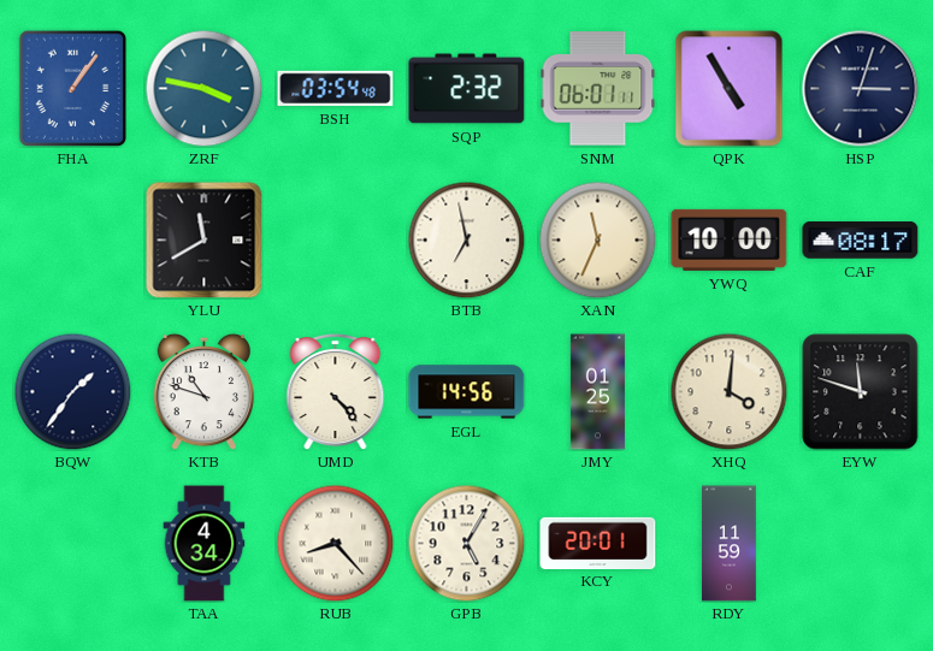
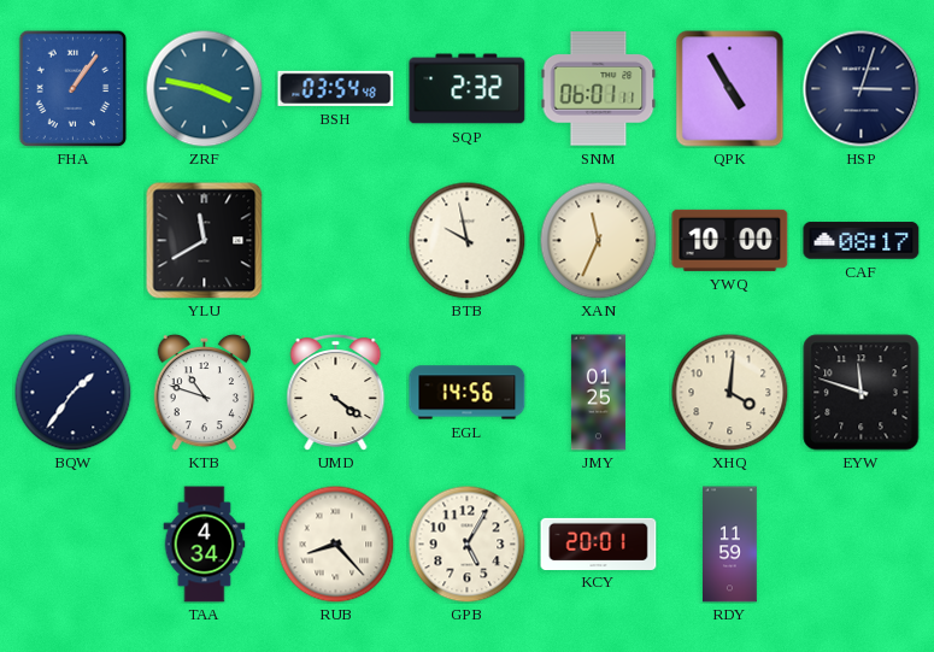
BTB: 6:58 -> 9:58 (466, 240)
UMD: 4:23 -> 4:21 (336, 393)
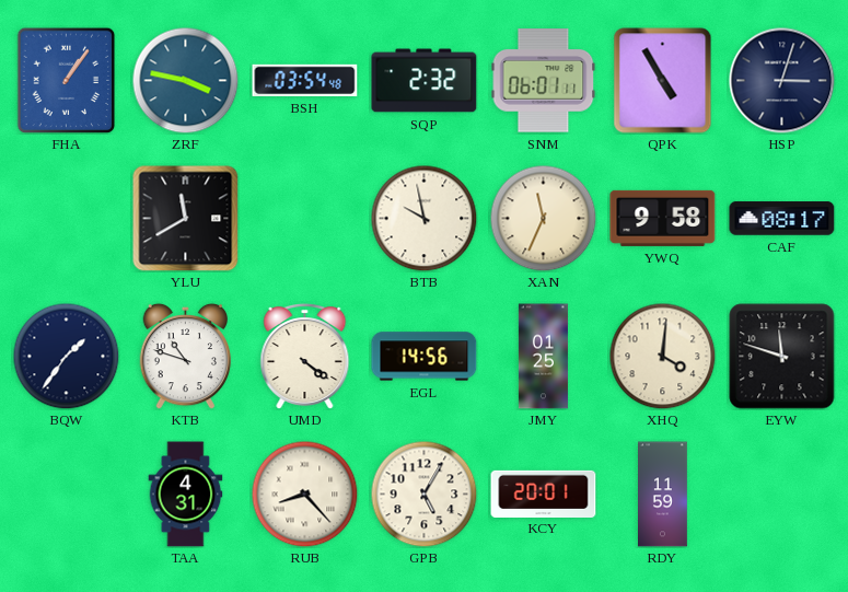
YWQ: 10:00 -> 9:58 (663, 218)
TAA: 4:34 -> 4:31 (186, 495)
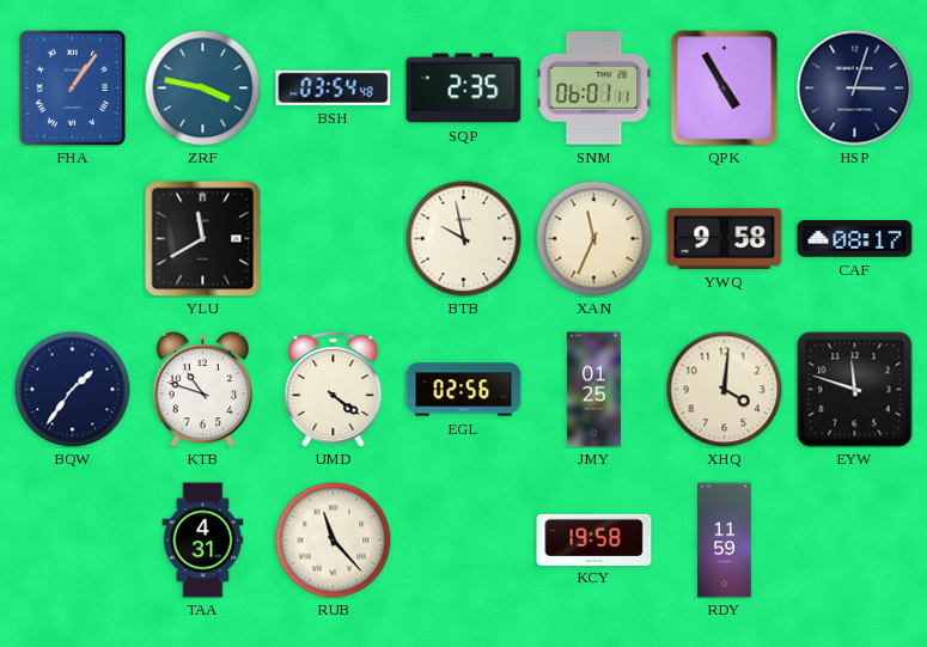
SQP: 2:32 -> 2:35 (464, 88)
EGL: 14:56 -> 02:56 (464, 390)
RUB: 8:23 -> 11:23 (333, 539)
GPB: 5:05 -> none (423, 494)
KCY: 20:01 -> 19:58 (594, 539)
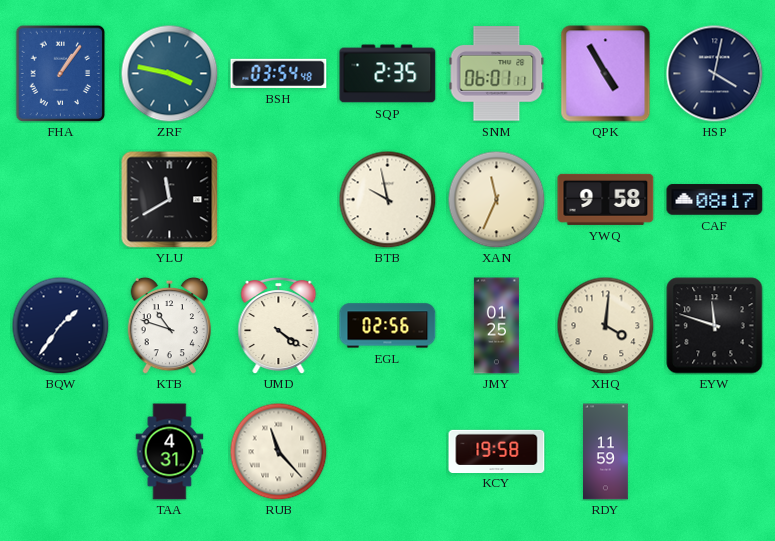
HSP: 3:03 -> 4:02 (715, 74)
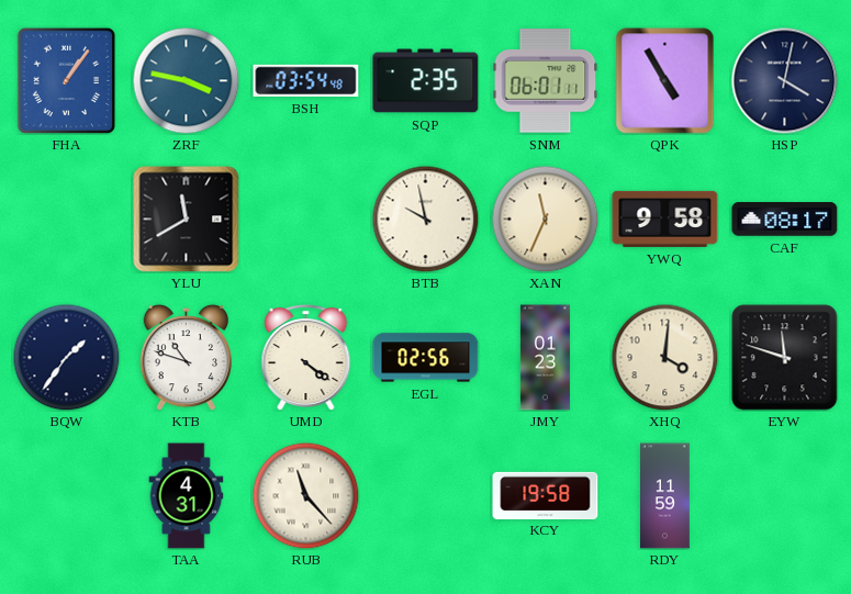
JMY: 01:25 -> 01:23 (545, 358)
